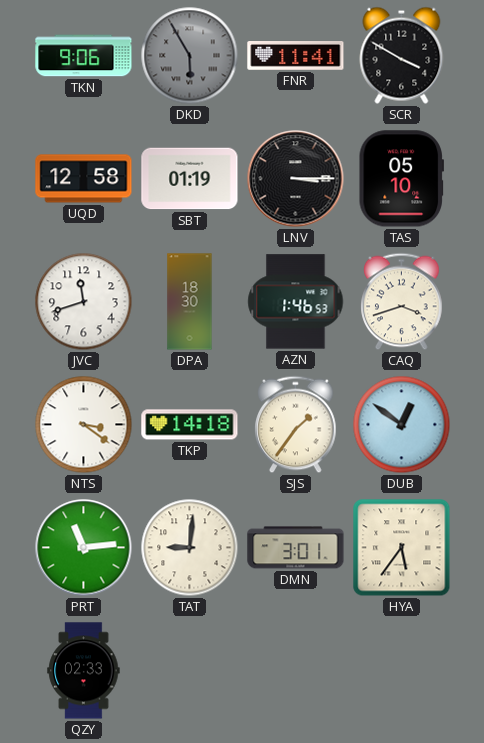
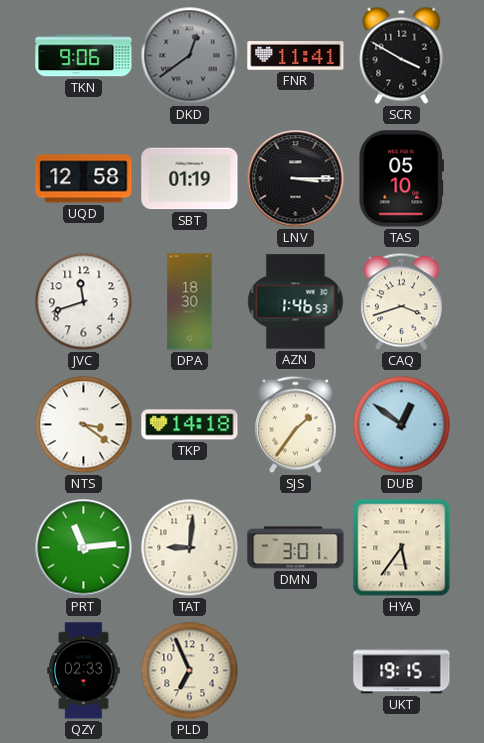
DKD: 5:55 -> 12:39 (190, 56)
PLD: none -> 6:56 (190, 671)
UKT: none -> 19:15 (402, 671)
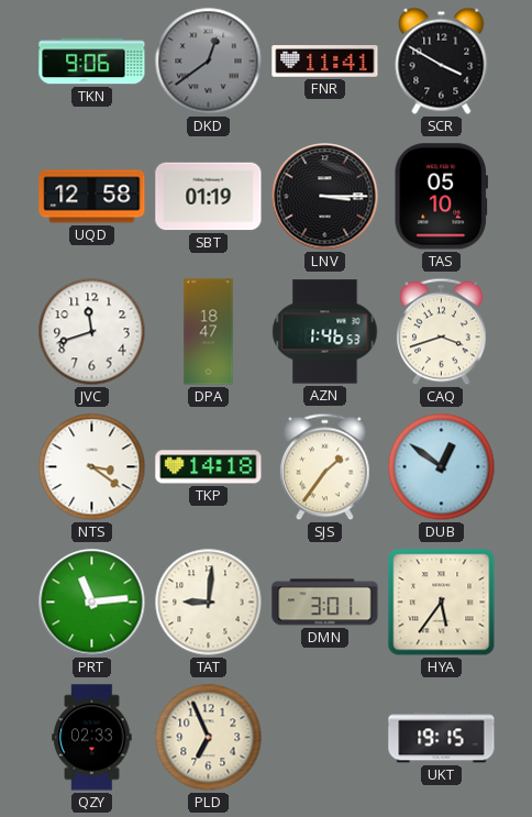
DPA: 18:30 -> 18:47 (209, 332)
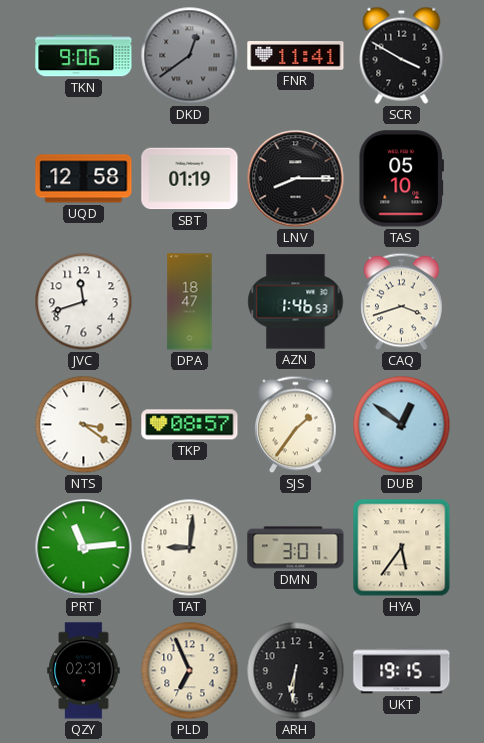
LNV: 3:15 -> 8:15 (296, 179)
TKP: 14:18 -> 08:57 (190, 425)
QZY: 02:33 -> 02:31 (84, 671)
ARH: none -> 6:31 (296, 671)
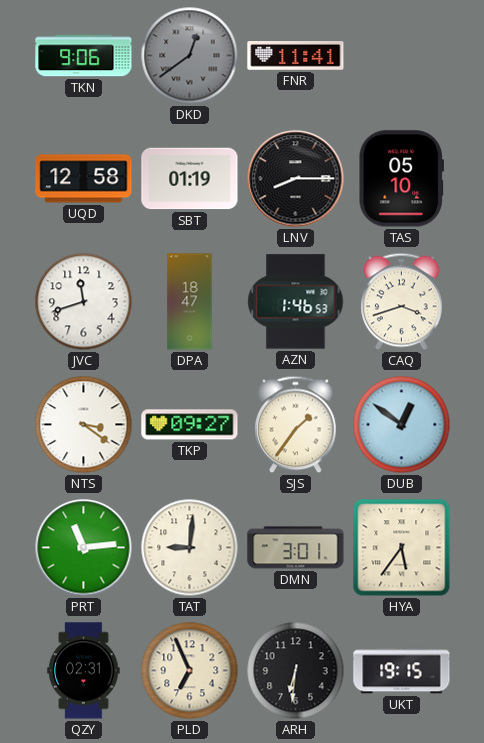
SCR: 3:50 -> none (402, 55)
TKP: 08:57 -> 09:27 (190, 425)
